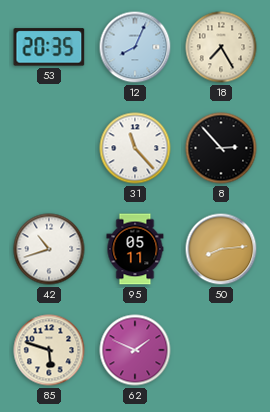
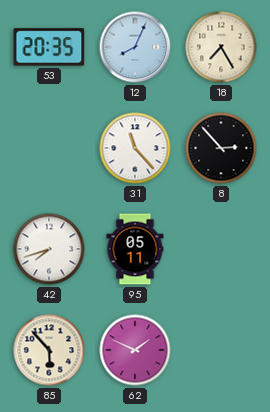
42: 10:42 -> 7:42 (49, 249)
50: 8:14 -> none (221, 249)
85: 5:48 -> 5:53 (49, 350)
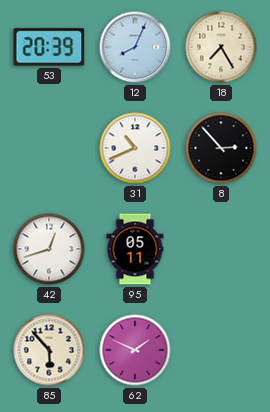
53: 20:35 -> 20:39 (49, 47)
31: 11:23 -> 10:41 (135, 148)
42: 7:42 -> 12:42 (49, 249)
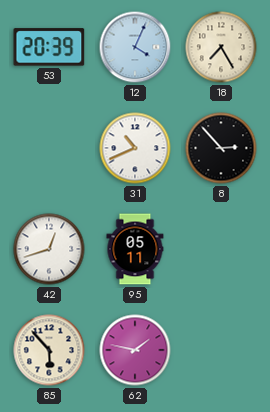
12: 8:04 -> 4:04 (135, 47)
62: 1:49 -> 1:47 (135, 350)
